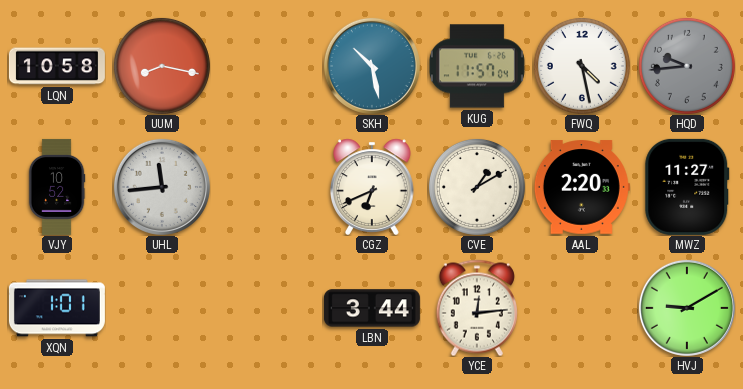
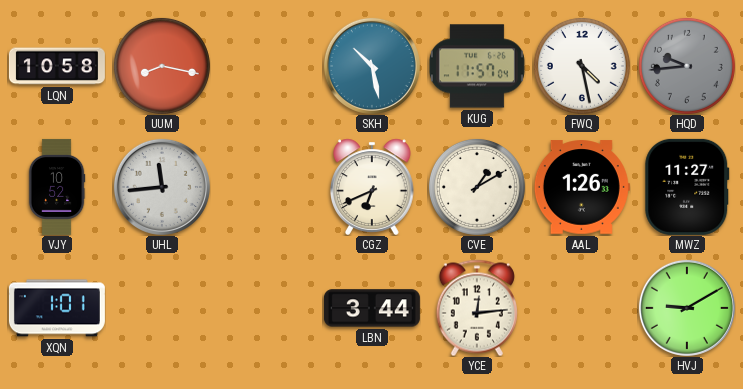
AAL: 2:20 -> 1:26 (582, 187)
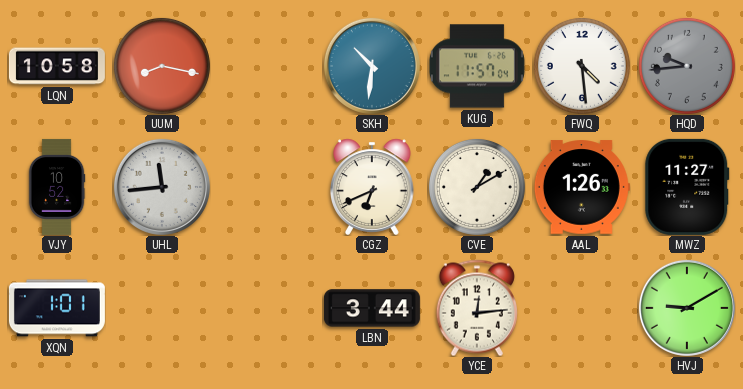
SKH: 10:28 -> 10:31 (372, 66)
FWQ: 4:28 -> 4:29 (582, 66)
